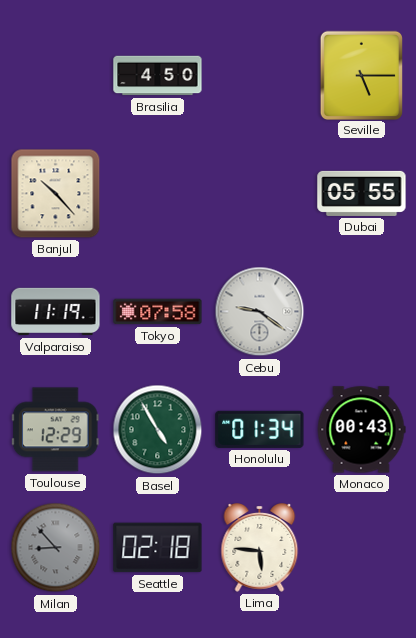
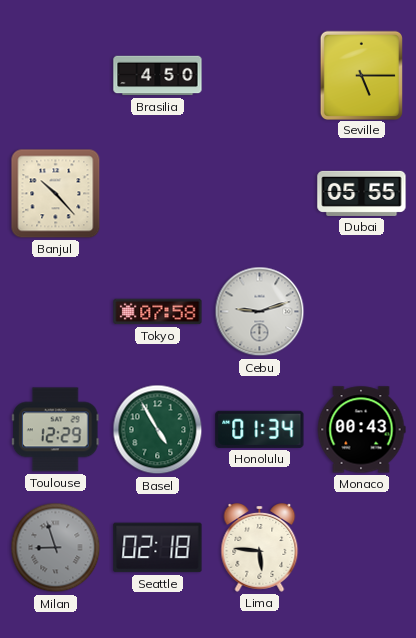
Valparaiso: 11:19 -> none (56, 312)
Cebu: 9:21 -> 9:12 (260, 312)
Milan: 8:53 -> 8:57 (56, 548)
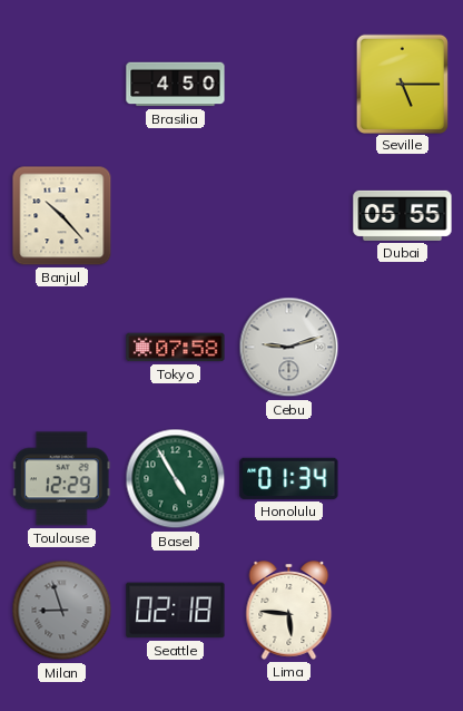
Monaco: 00:43 -> none (361, 430)
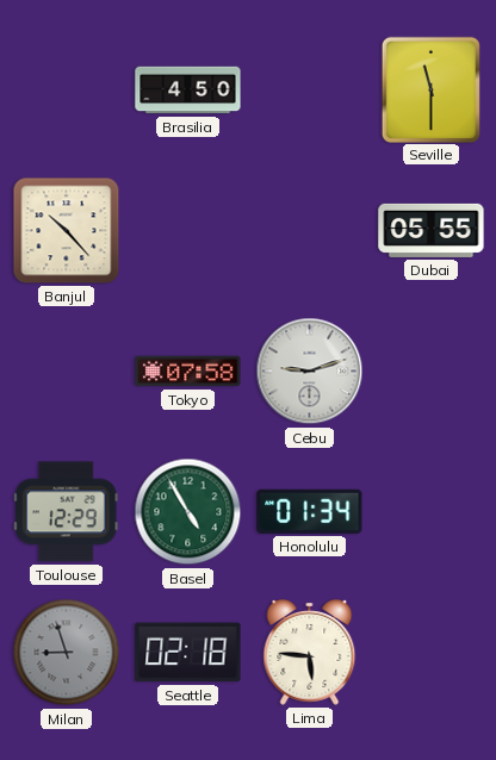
Seville: 5:15 -> 11:30 (430, 89)
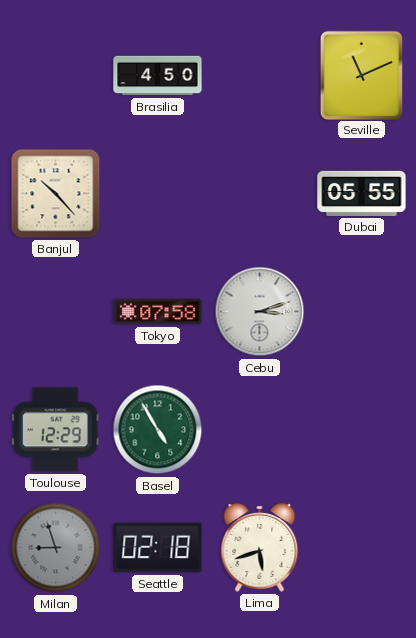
Seville: 11:30 -> 11:11 (361, 75)
Cebu: 9:12 -> 3:12 (260, 312)
Honolulu: 01:34 -> none (310, 511)
Lima: 5:46 -> 5:42 (260, 548)
